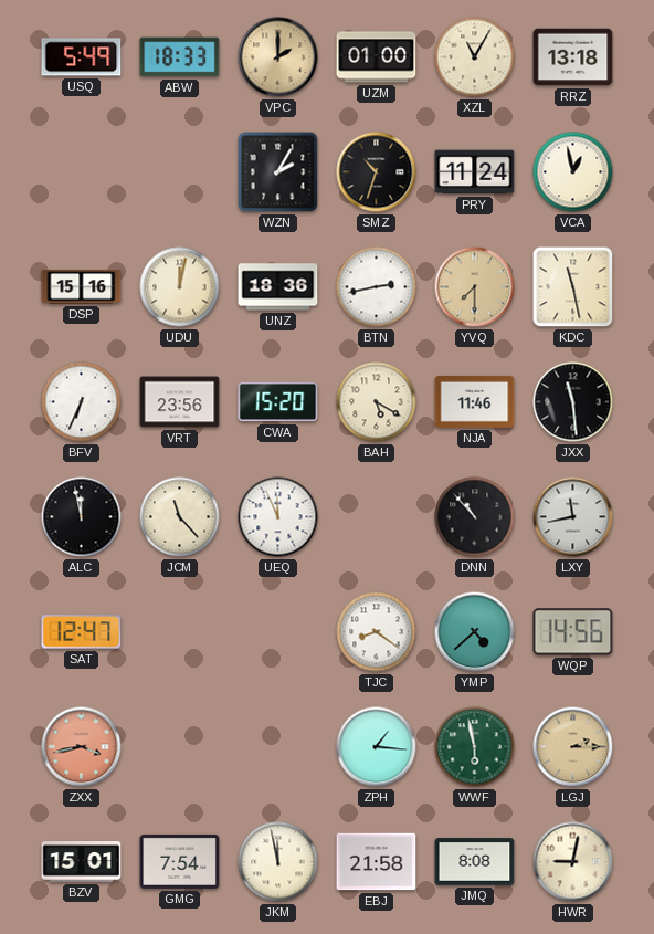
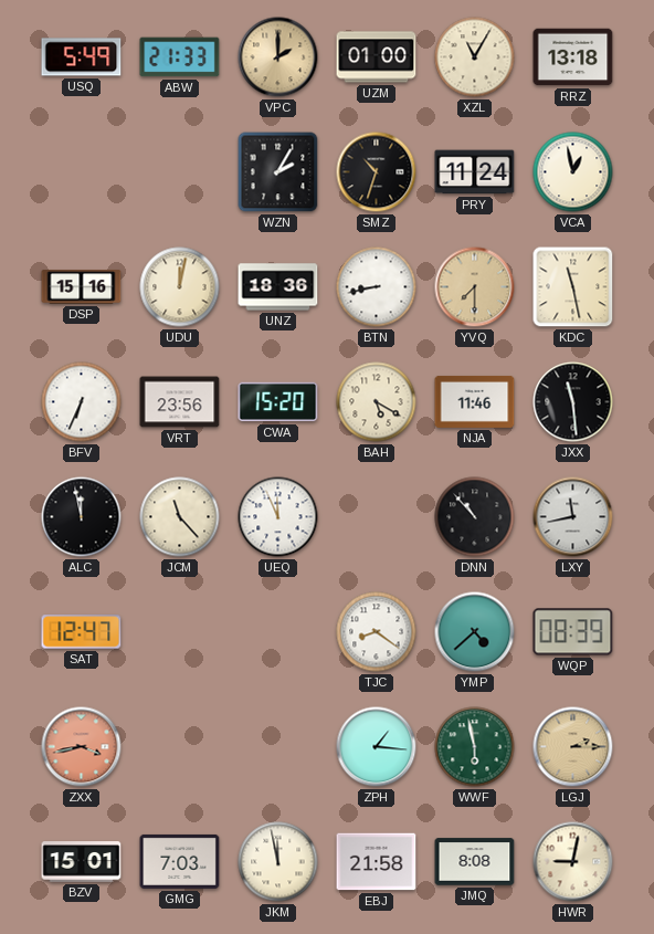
ABW: 18:33 -> 21:33 (180, 57)
BTN: 2:43 -> 8:43 (377, 287)
WQP: 14:56 -> 08:39 (573, 632)
GMG: 7:54 -> 7:03 (180, 861)
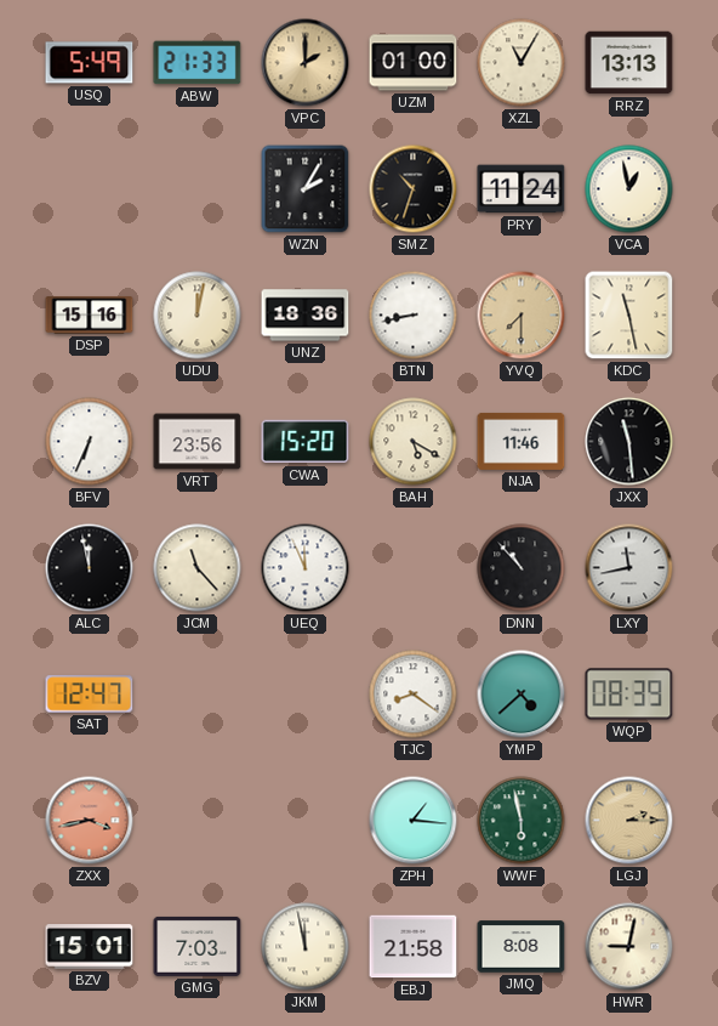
RRZ: 13:18 -> 13:13 (629, 63)
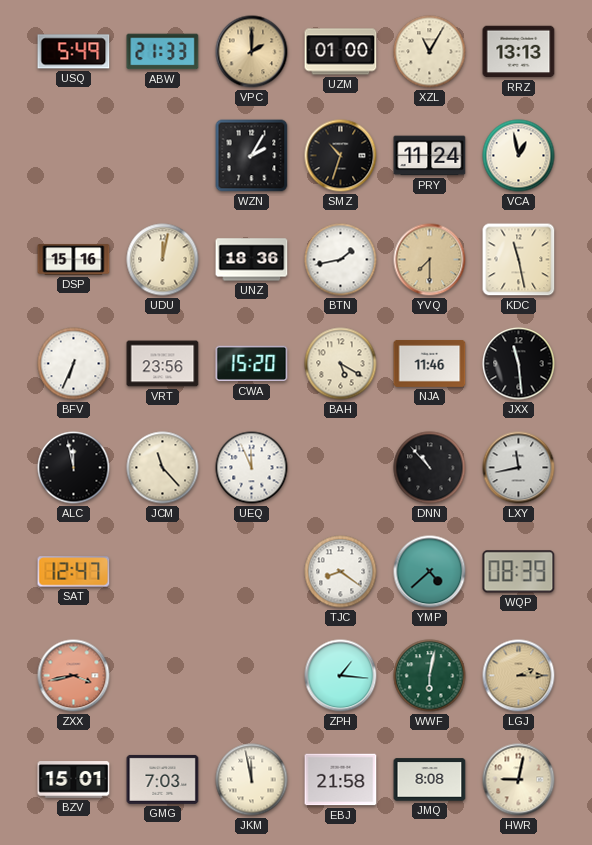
BTN: 8:43 -> 1:43 (341, 260)
WWF: 5:58 -> 6:02 (430, 676)
